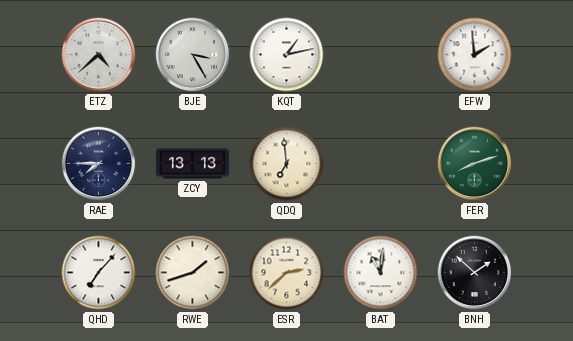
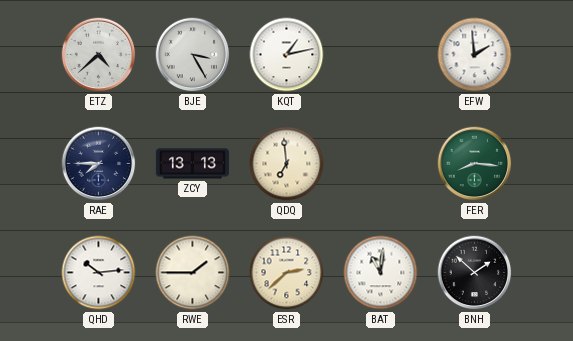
FER: 8:12 -> 8:16 (475, 164)
QHD: 7:07 -> 10:14 (99, 273)
RWE: 1:42 -> 1:45 (193, 273)
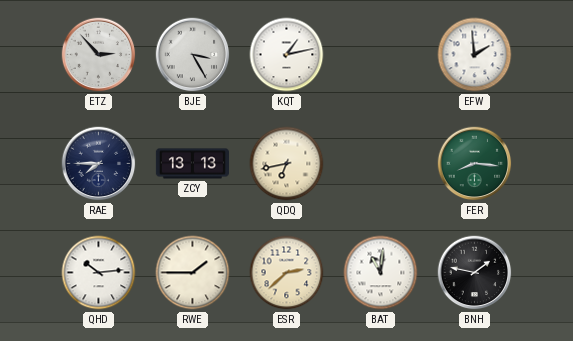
ETZ: 4:38 -> 2:53 (99, 55)
QDQ: 6:59 -> 6:43 (287, 164)
BNH: 1:52 -> 1:47 (475, 273)
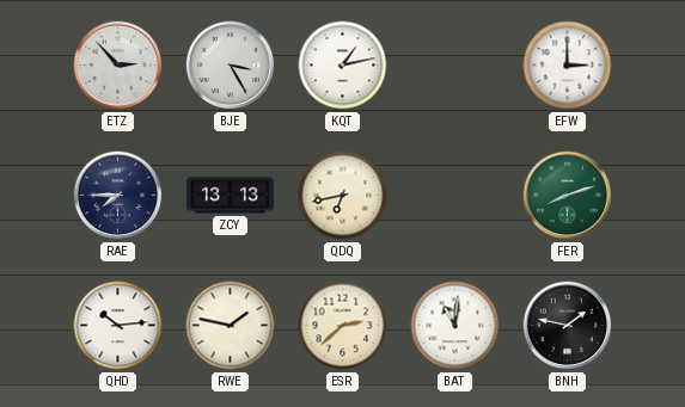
EFW: 1:59 -> 3:00 (568, 66)
FER: 8:16 -> 8:12 (568, 196)
RWE: 1:45 -> 1:47 (231, 326)
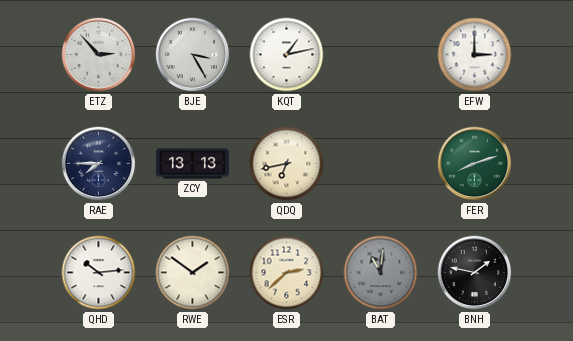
RWE: 1:47 -> 1:51 (193, 273)
BAT dial: white -> grey (381, 273)
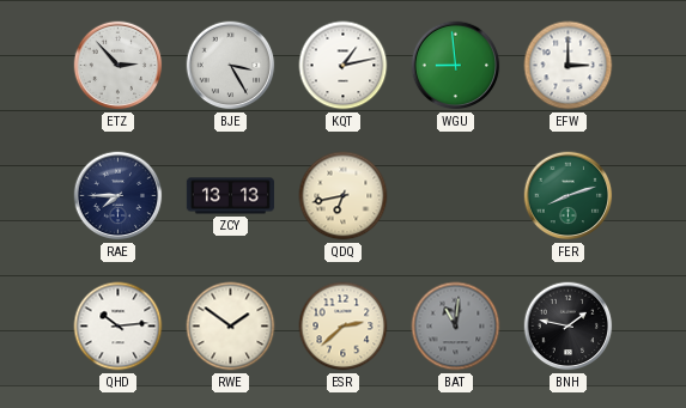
WGU: none -> 8:59 (456, 66)
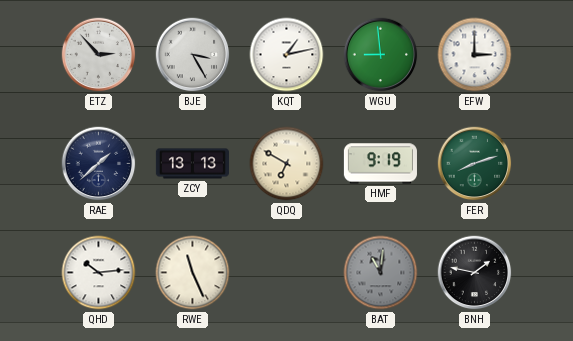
RAE: 7:45 -> 1:38 (99, 164)
QDQ: 6:43 -> 6:50 (287, 164)
HMF: none -> 9:19 (380, 164)
RWE: 1:51 -> 11:26 (193, 273)
ESR: 2:38 -> none (344, 327)
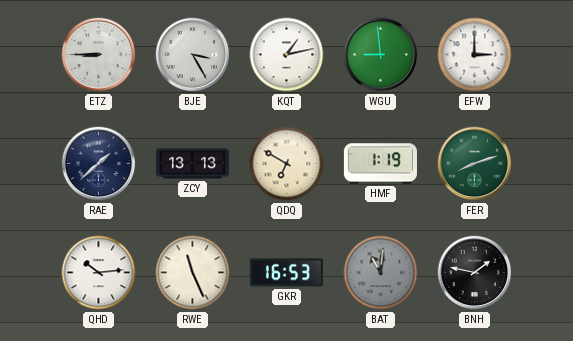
ETZ: 2:53 -> 8:45 (99, 55)
HMF: 9:19 -> 1:19 (380, 164)
GKR: none -> 16:53 (286, 273)
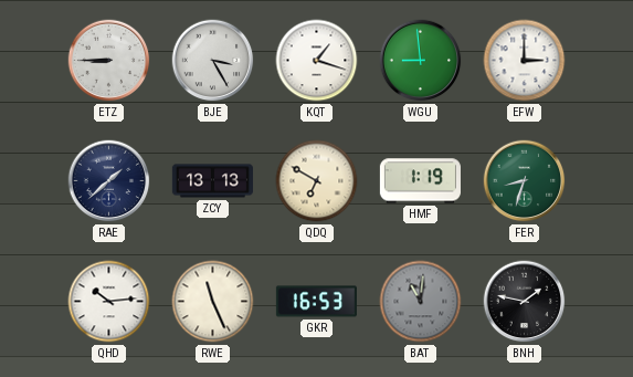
KQT: 1:13 -> 1:18 (317, 61)
FER: 8:12 -> 8:33 (525, 181)
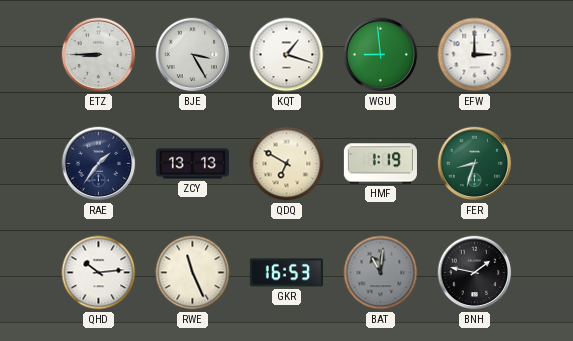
RAE: 1:38 -> 1:36 (99, 164)
